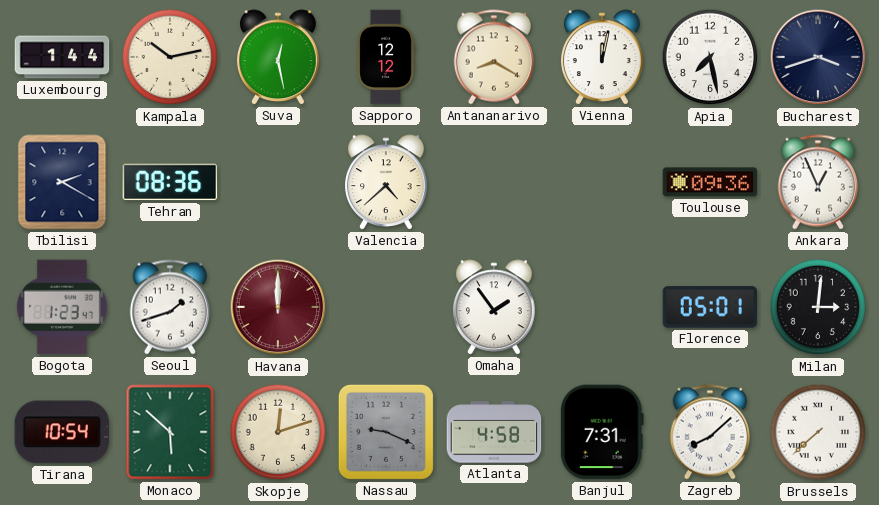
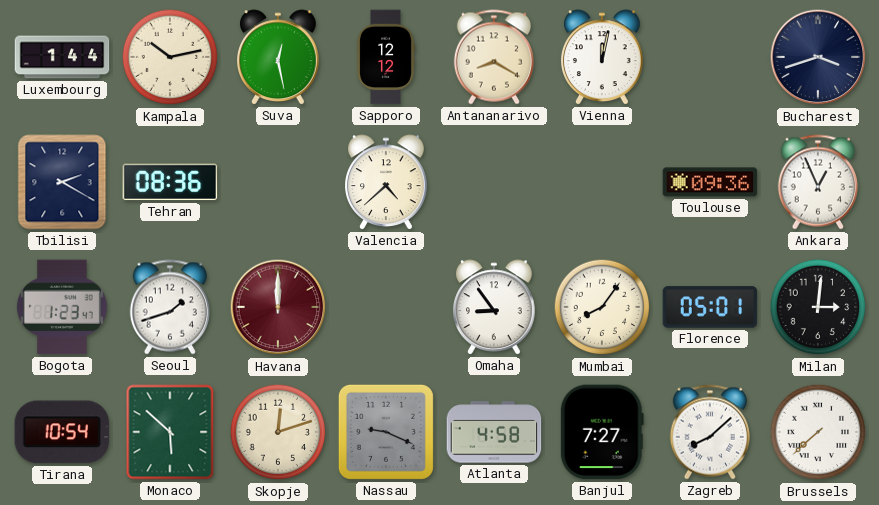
Apia: 7:28 -> none (710, 57)
Omaha: 1:54 -> 8:54 (495, 307)
Mumbai: none -> 8:06 (602, 307)
Banjul: 7:31 -> 7:27 (602, 432)
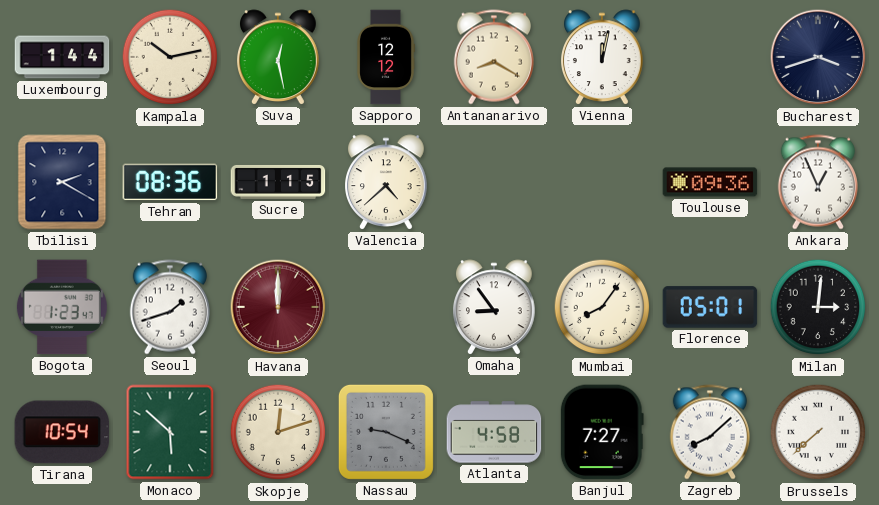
Sucre: none -> 1:15 (278, 182)
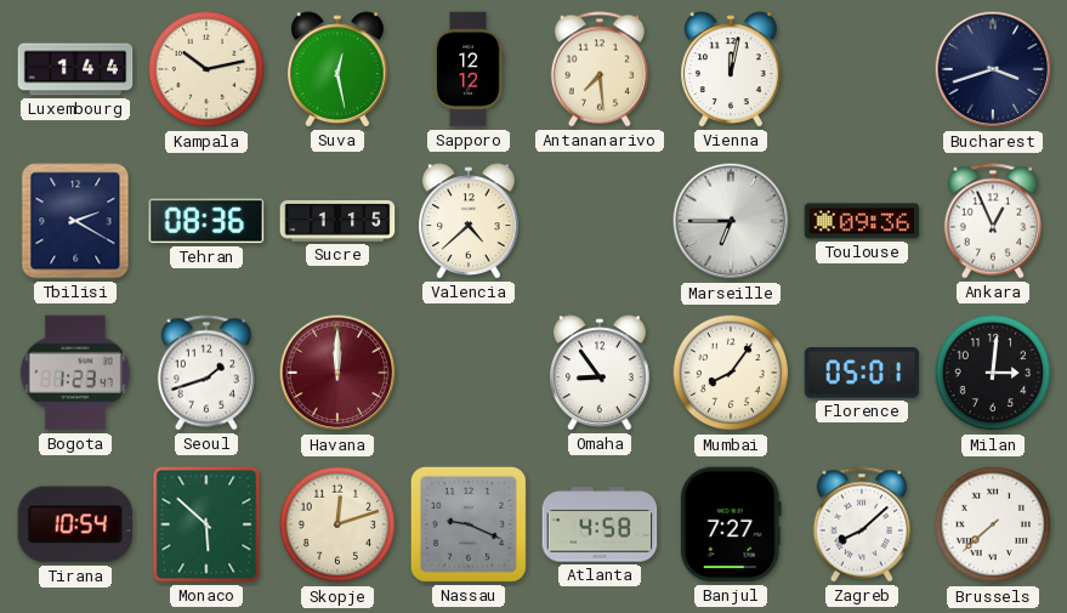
Antananarivo: 8:20 -> 7:29 (600, 69)
Marseille: none -> 6:45 (731, 221)
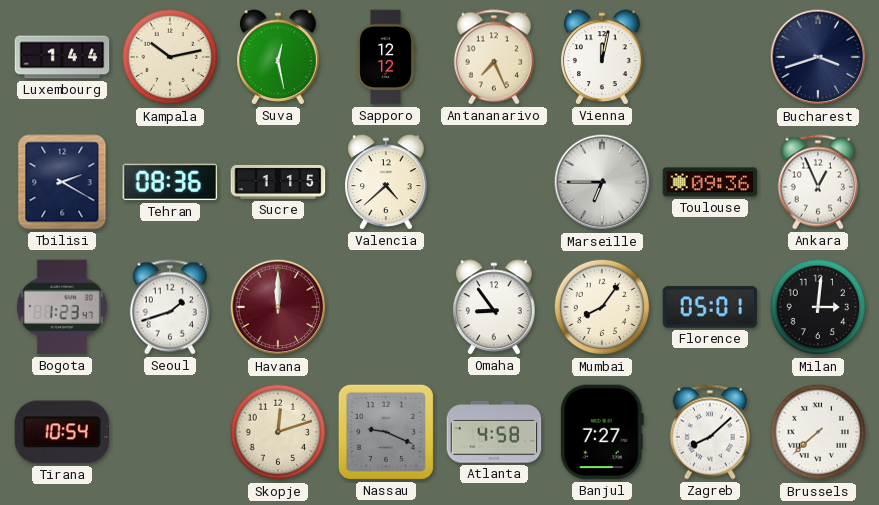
Antananarivo: 7:29 -> 7:26 (494, 57)
Monaco: 5:52 -> none (206, 524)
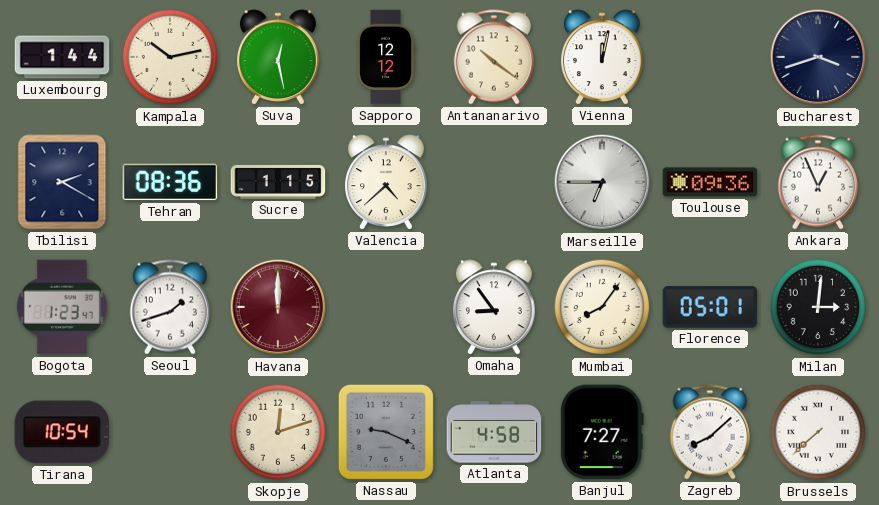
Antananarivo: 7:26 -> 10:21 (494, 57)
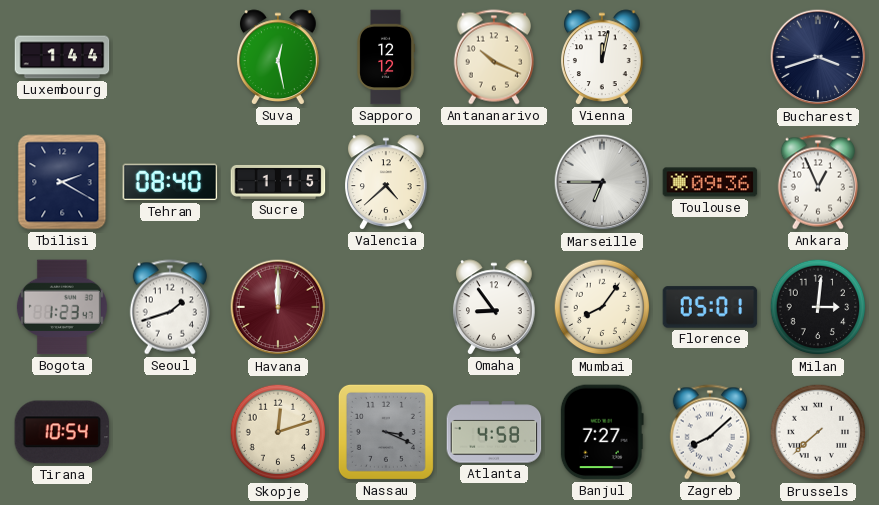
Kampala: 10:13 -> none (170, 57)
Antananarivo: 10:21 -> 10:19 (494, 57)
Tehran: 08:36 -> 08:40 (170, 182)
Nassau: 9:19 -> 3:19 (386, 432)
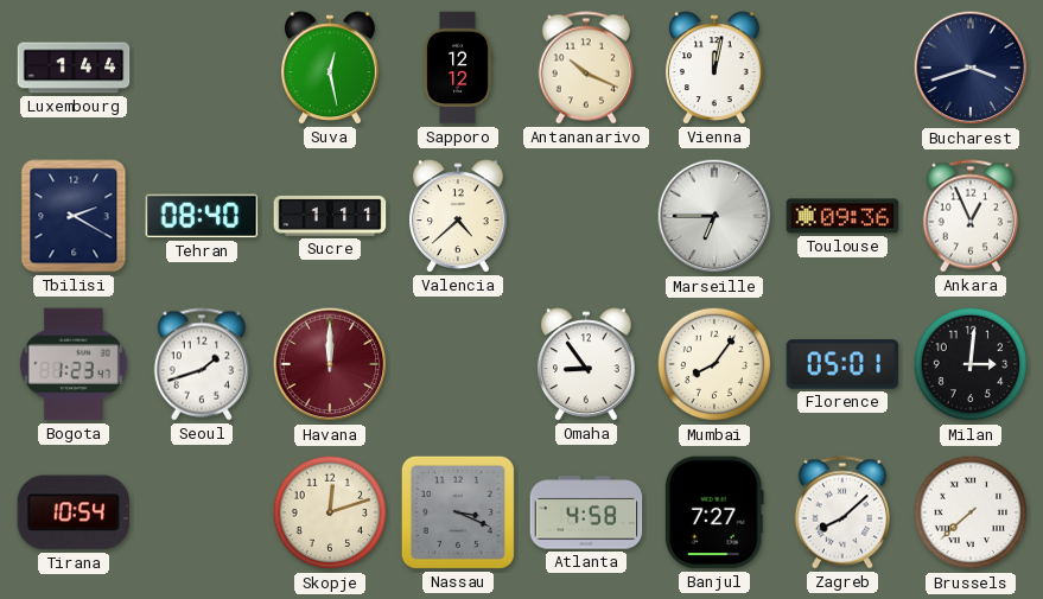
Sucre: 1:15 -> 1:11 (330, 216)
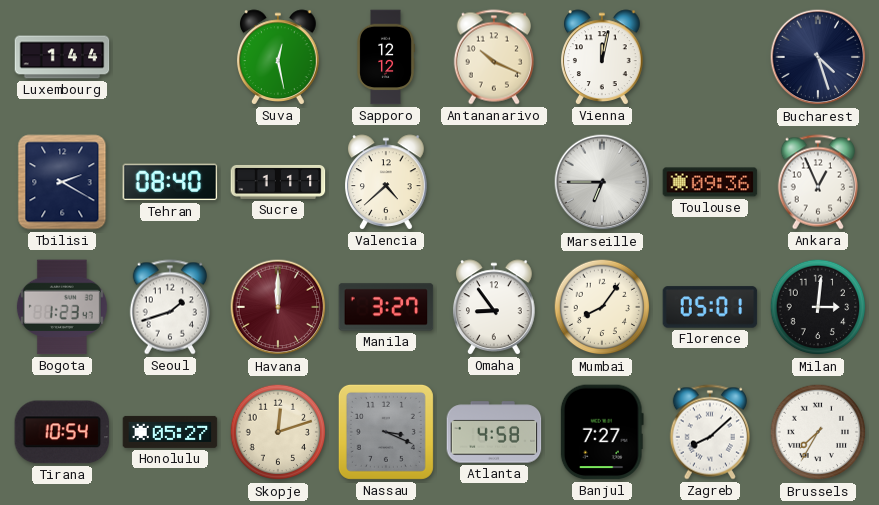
Bucharest: 3:42 -> 4:27 (818, 57)
Manila: none -> 3:27 (386, 307)
Honolulu: none -> 05:27 (170, 432)
Brussels: 7:38 -> 7:35 (818, 432)
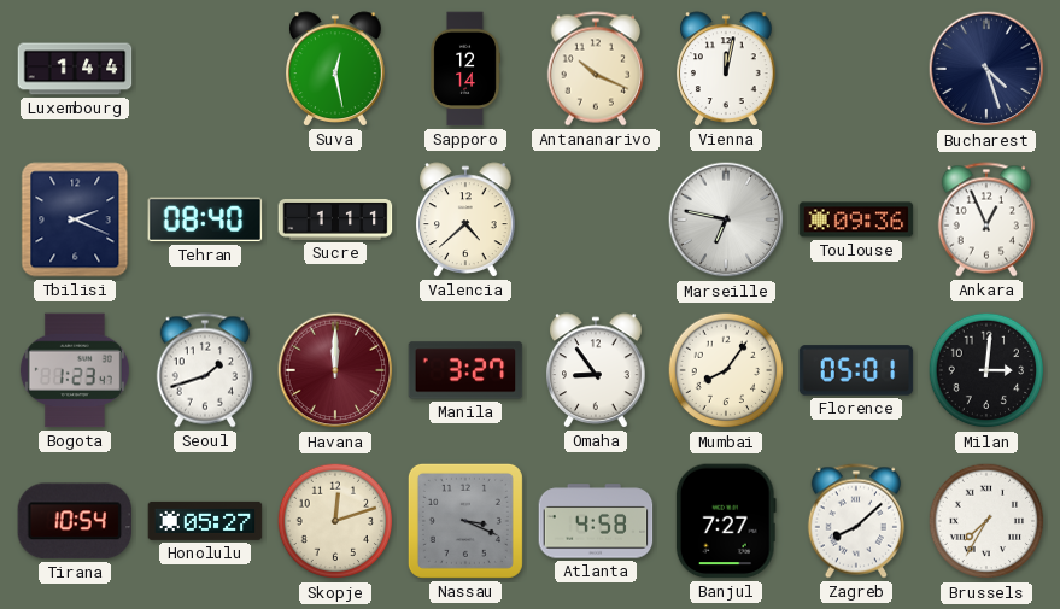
Sapporo: 12:12 -> 12:14 (465, 69)
Tbilisi: 2:20 -> 2:19 (75, 219)
Marseille: 6:45 -> 6:47 (726, 219)
